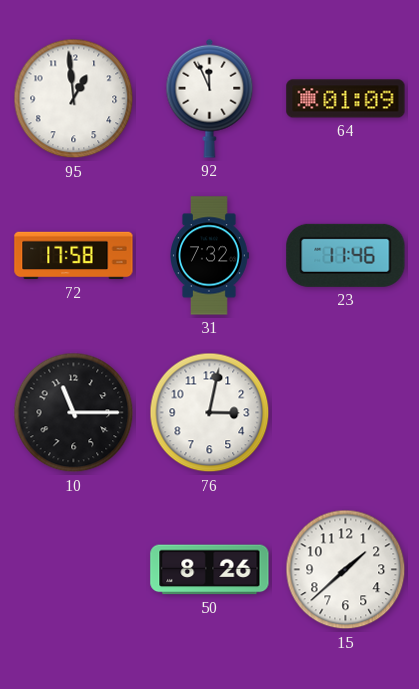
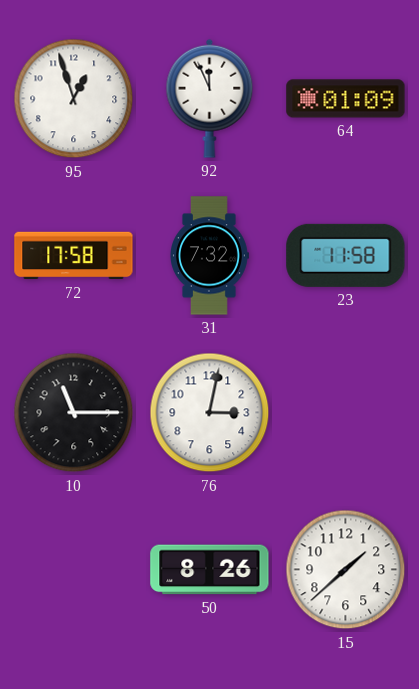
95: 12:59 -> 12:57 (74, 99)
23: 11:46 -> 11:58 (346, 255)
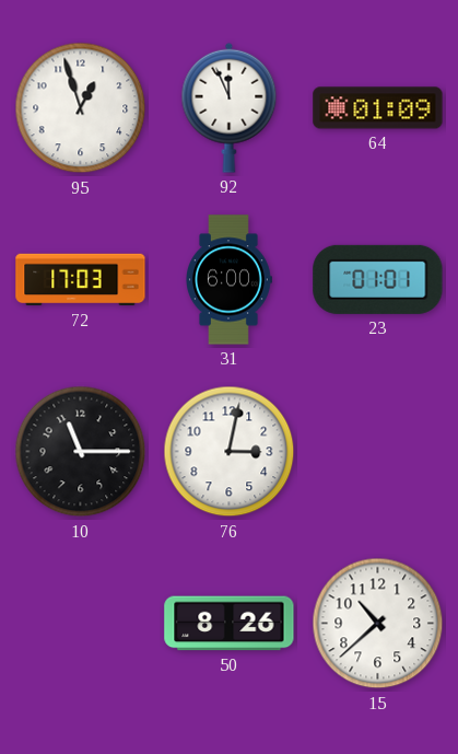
72: 17:58 -> 17:03 (81, 280)
31: 7:32 -> 6:00 (230, 280)
23: 11:58 -> 01:01 (378, 279)
15: 1:38 -> 10:38 (378, 624)
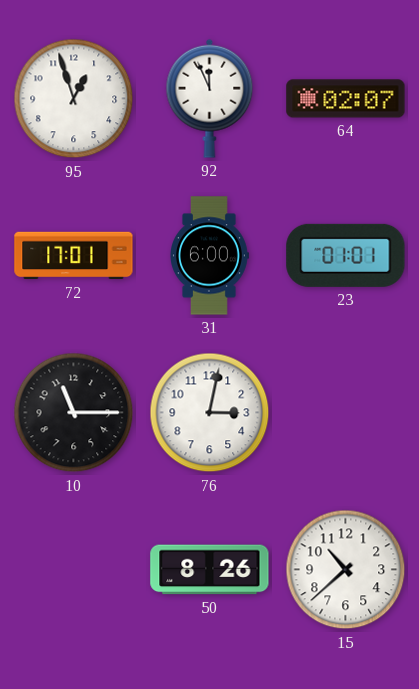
64: 01:09 -> 02:07 (346, 99)
72: 17:03 -> 17:01 (74, 256)
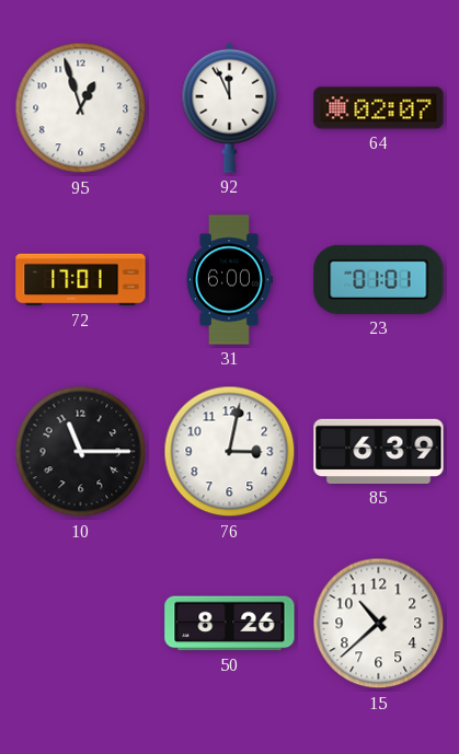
85: none -> 6:39 (379, 451)
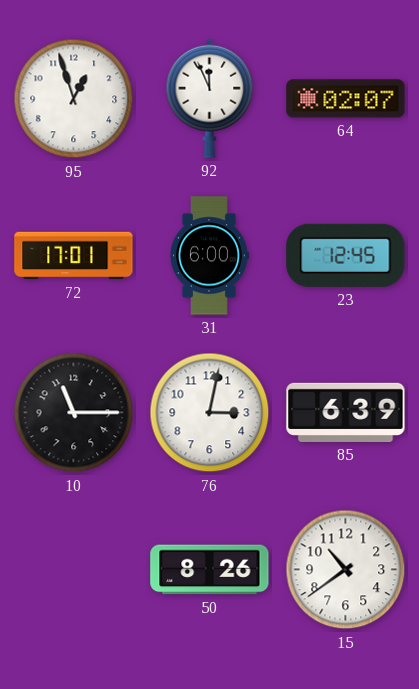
23: 01:01 -> 12:45 (346, 255)
15: 10:38 -> 10:39 (346, 570)
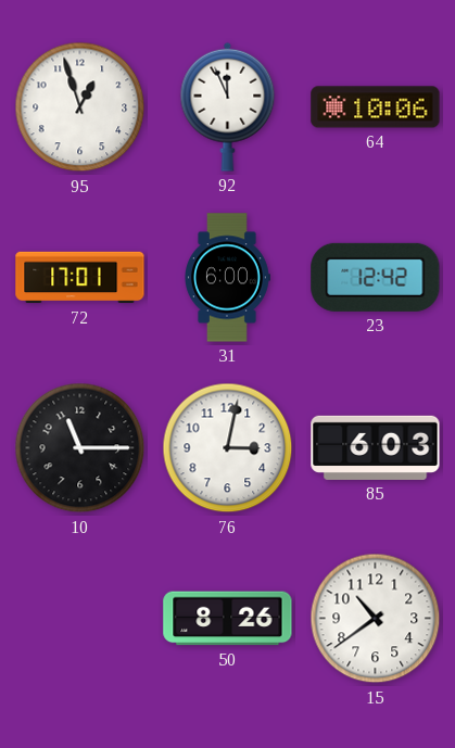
64: 02:07 -> 10:06 (376, 107)
23: 12:45 -> 12:42 (376, 277)
85: 6:39 -> 6:03 (376, 447)
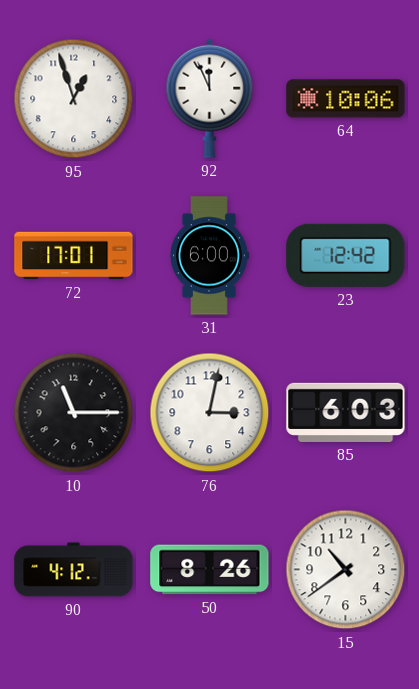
90: none -> 4:12 (74, 570)
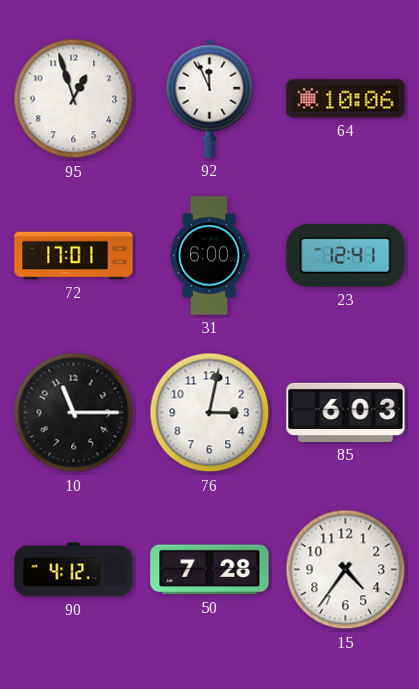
23: 12:42 -> 12:41 (346, 255)
50: 8:26 -> 7:28 (210, 570)
15: 10:39 -> 4:36 (346, 570)
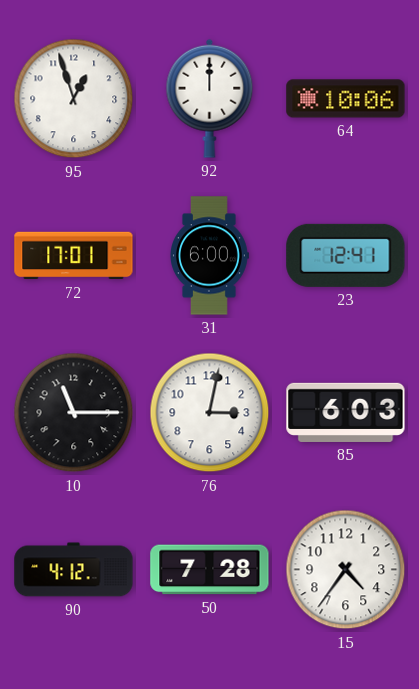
92: 11:56 -> 12:00 (210, 98)
